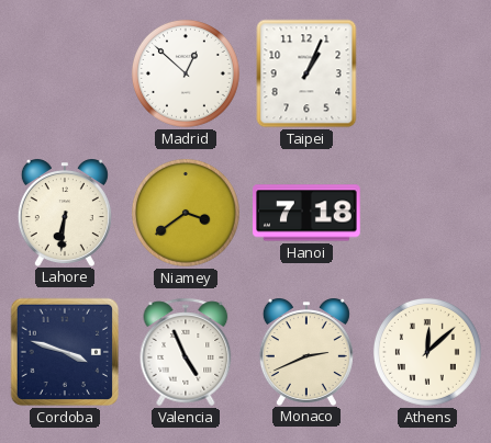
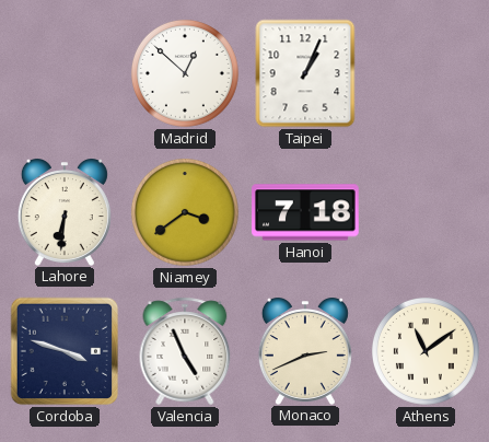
Athens: 12:08 -> 11:09 (426, 351)
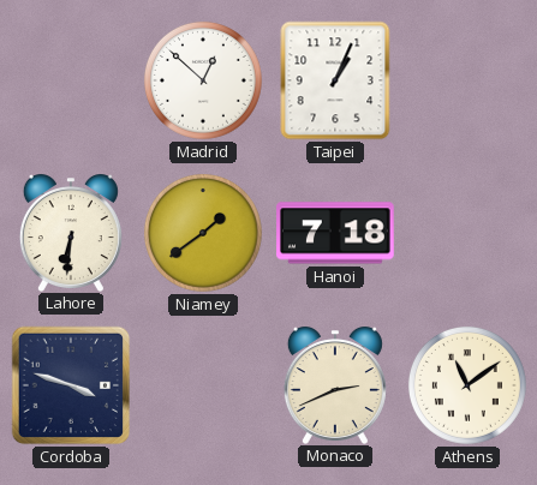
Niamey: 3:39 -> 1:39 (203, 233)
Valencia: 4:56 -> none (185, 351)
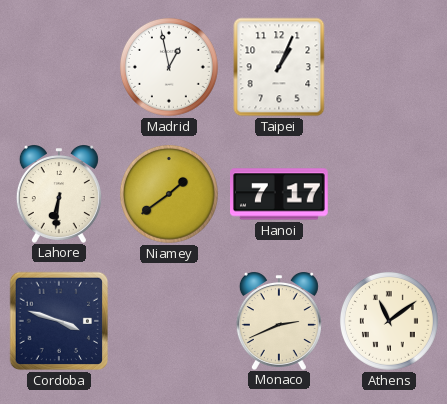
Madrid: 12:52 -> 12:58 (169, 67)
Hanoi: 7:18 -> 7:17 (280, 194)
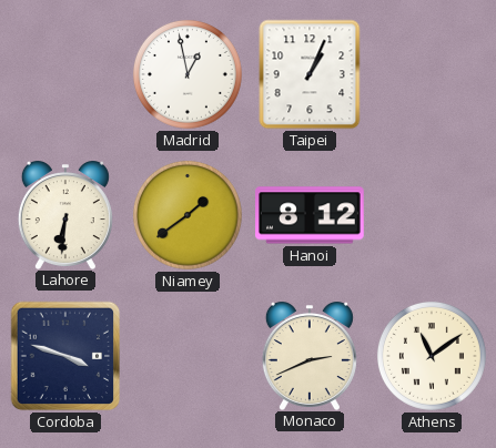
Hanoi: 7:17 -> 8:12 (311, 215)
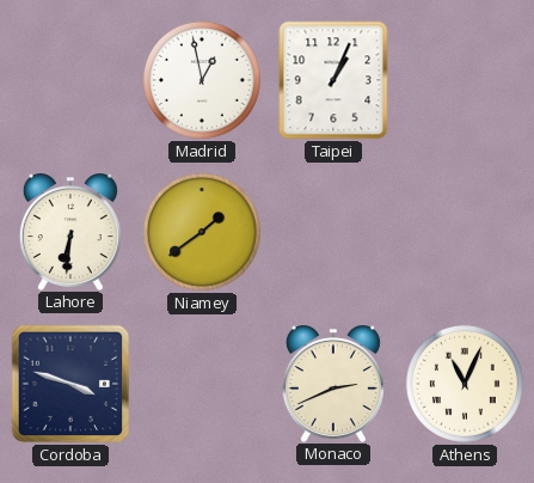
Hanoi: 8:12 -> none (311, 215)
Athens: 11:09 -> 11:04 (465, 384)
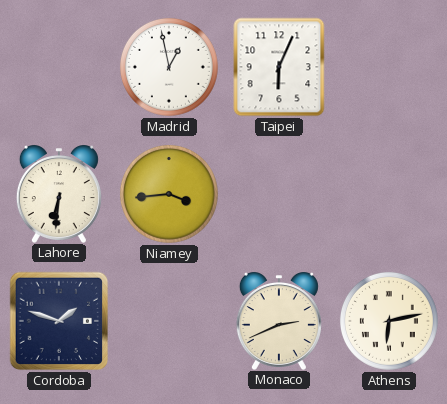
Taipei: 1:04 -> 6:04 (279, 67)
Niamey: 1:39 -> 3:44 (169, 194)
Cordoba: 3:48 -> 1:48 (59, 321)
Athens: 11:04 -> 6:13 (389, 321)
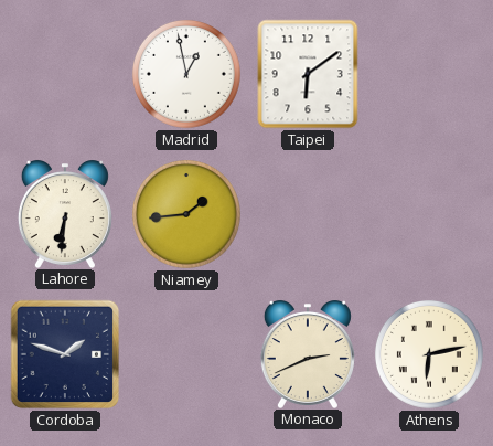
Taipei: 6:04 -> 6:09 (308, 74)
Niamey: 3:44 -> 1:44 (186, 214)
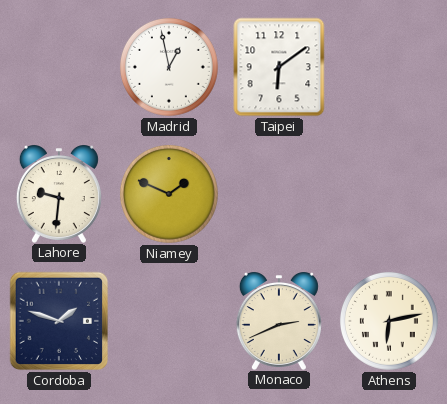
Lahore: 6:31 -> 9:31 (59, 194)
Niamey: 1:44 -> 1:49 (169, 194)
